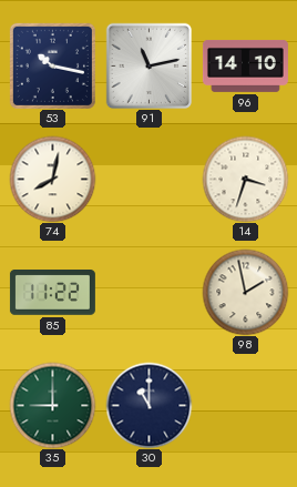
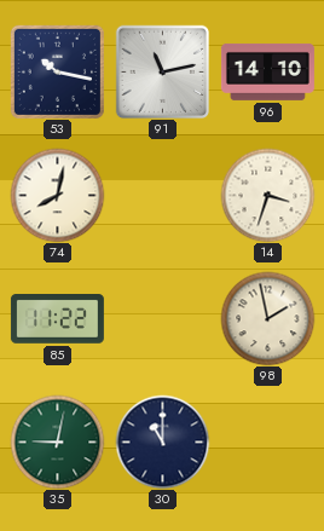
35: 9:00 -> 9:02 (57, 441)
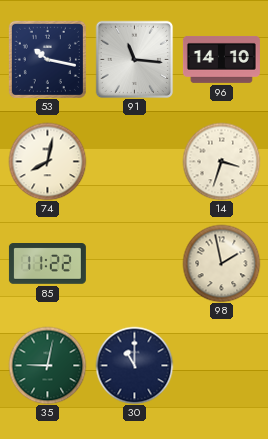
91: 11:13 -> 11:16 (134, 59)
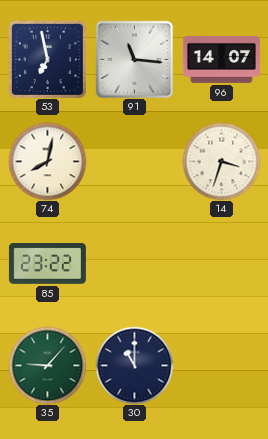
53: 10:17 -> 6:58 (47, 59)
96: 14:10 -> 14:07 (221, 59)
85: 11:22 -> 23:22 (47, 264)
98: 1:58 -> none (221, 263)
35: 9:02 -> 9:07 (47, 365)
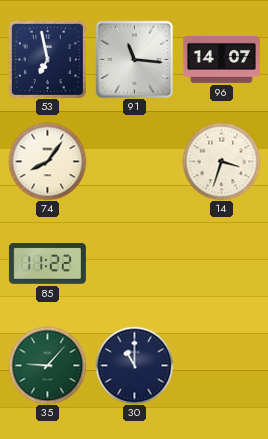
74: 8:02 -> 8:06 (47, 161)
85: 23:22 -> 11:22 (47, 264)
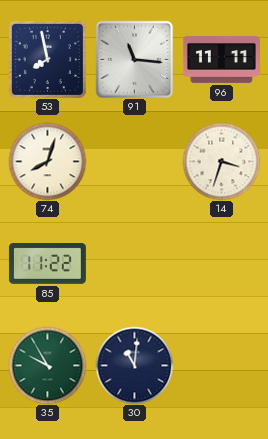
53: 6:58 -> 7:58 (47, 59)
96: 14:07 -> 11:11 (221, 59)
74: 8:06 -> 8:03 (47, 161)
35: 9:07 -> 9:55 (47, 365)
30: 11:00 -> 11:01 (134, 365)
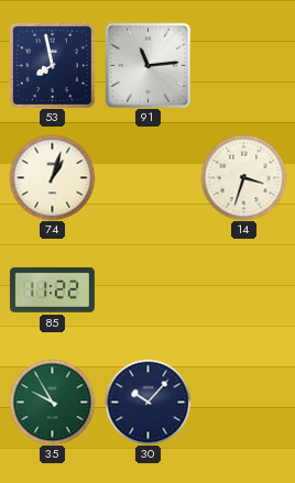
91: 11:16 -> 11:14 (147, 65)
96: 11:11 -> none (221, 59)
74: 8:03 -> 1:03 (52, 177)
30: 11:01 -> 10:07 (147, 402)
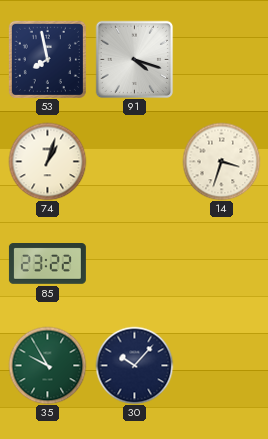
91: 11:14 -> 4:18 (134, 59)
85: 11:22 -> 23:22 (47, 264)
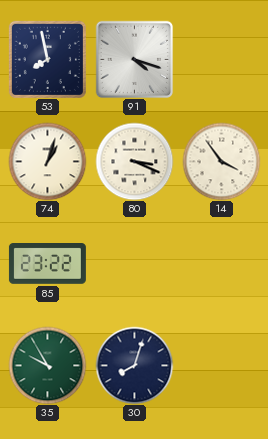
80: none -> 3:19 (134, 161)
14: 3:33 -> 3:54 (221, 161)
30: 10:07 -> 8:03 (134, 365)
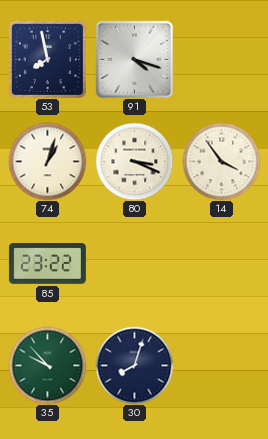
35: 9:55 -> 9:53 (47, 365)
